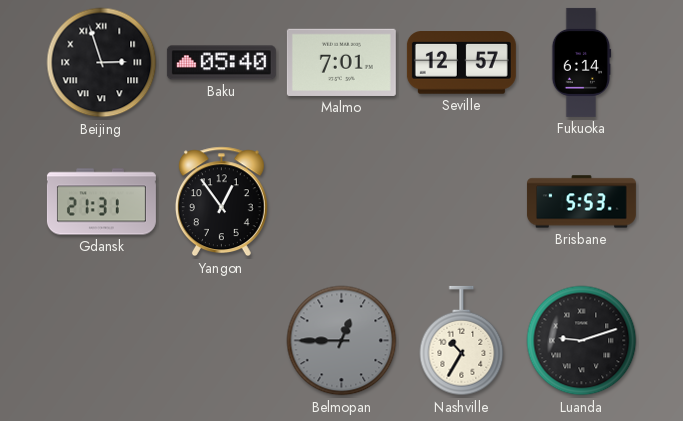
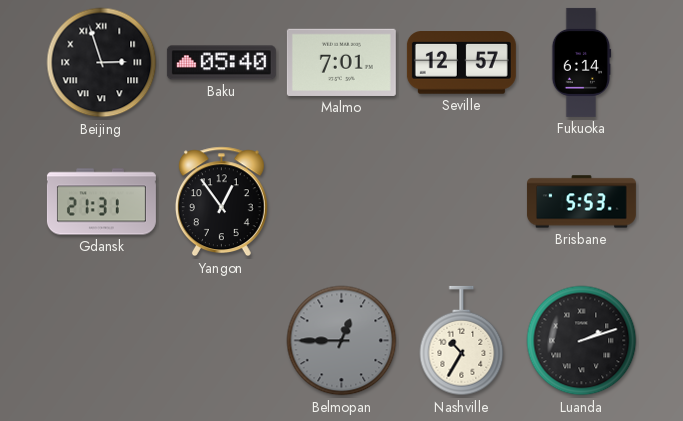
Luanda: 9:12 -> 2:12 (582, 341)
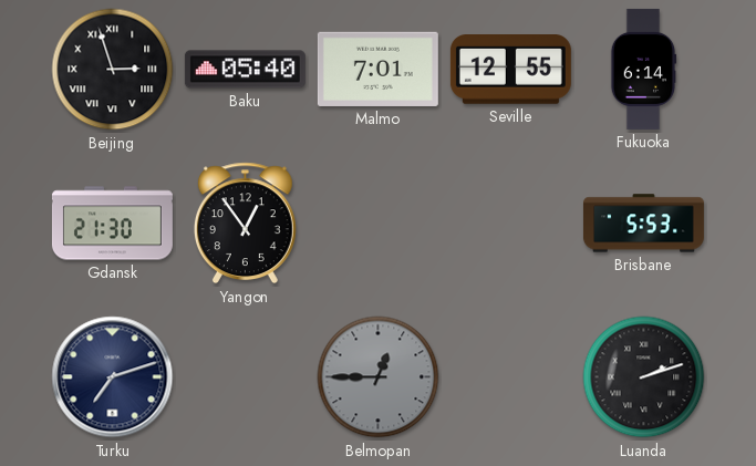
Seville: 12:57 -> 12:55 (510, 70)
Gdansk: 21:31 -> 21:30 (112, 224)
Turku: none -> 7:12 (113, 377)
Nashville: 10:35 -> none (462, 341)
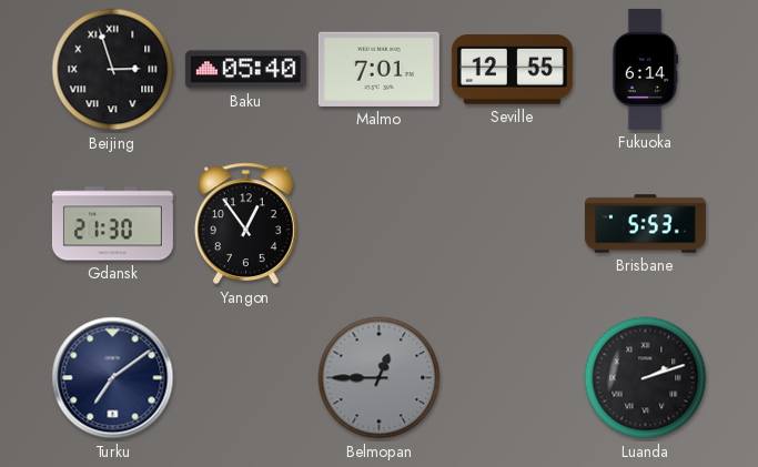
Turku: 7:12 -> 7:09 (113, 378)
